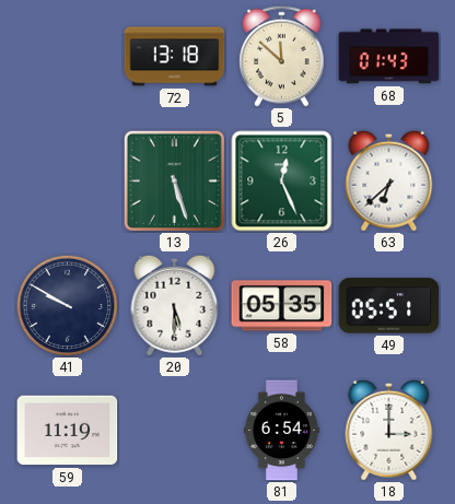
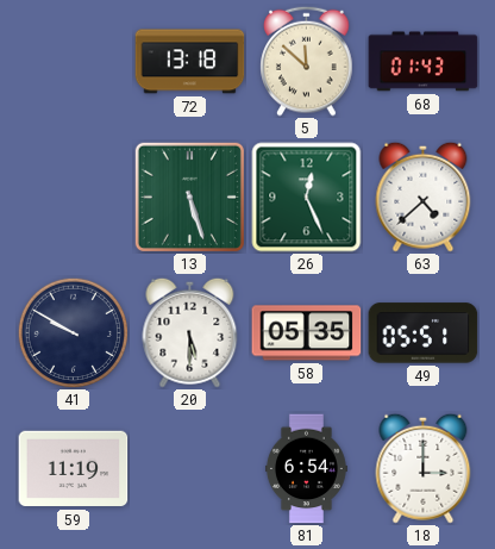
63: 6:38 -> 4:38 (424, 196)
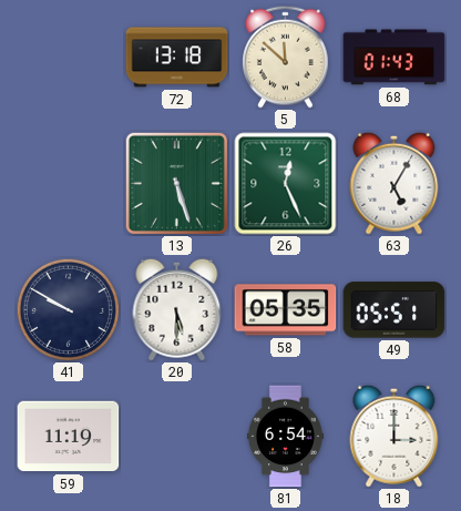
63: 4:38 -> 5:05 (395, 183)
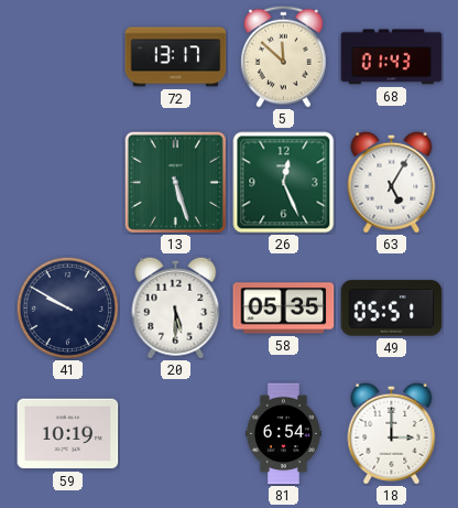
72: 13:18 -> 13:17 (176, 57)
59: 11:19 -> 10:19 (68, 434)
